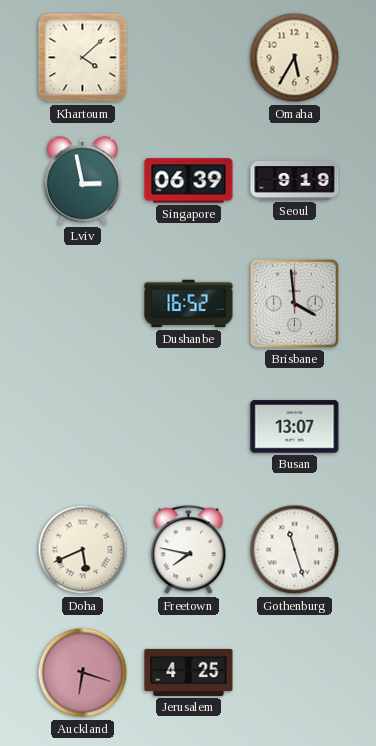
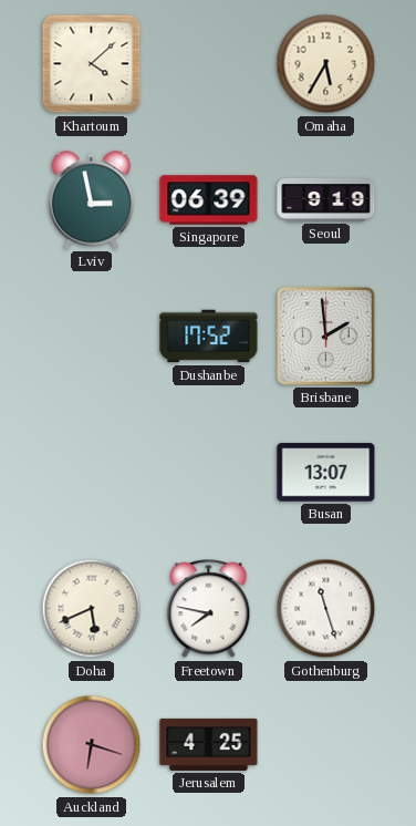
Dushanbe: 16:52 -> 17:52 (209, 337)
Brisbane: 3:59 -> 1:59 (326, 337)
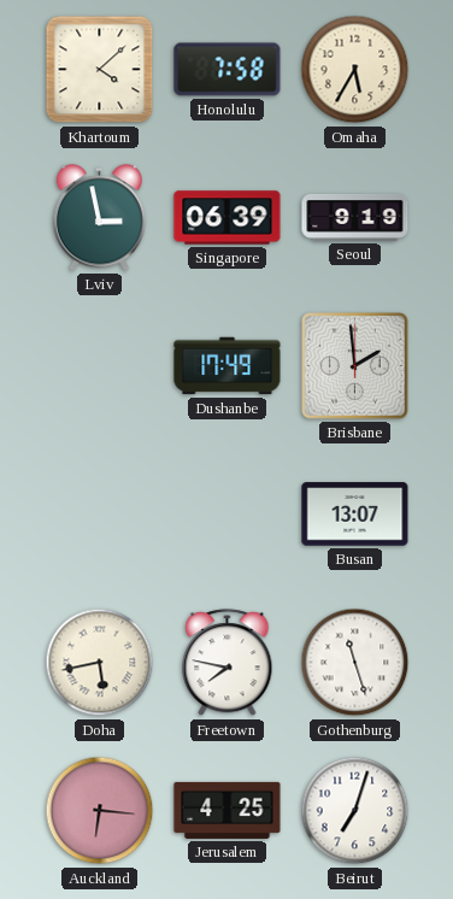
Honolulu: none -> 7:58 (228, 70)
Dushanbe: 17:52 -> 17:49 (228, 366)
Doha: 5:41 -> 5:43 (100, 663)
Auckland: 6:18 -> 6:16 (100, 811)
Beirut: none -> 7:03 (355, 811)
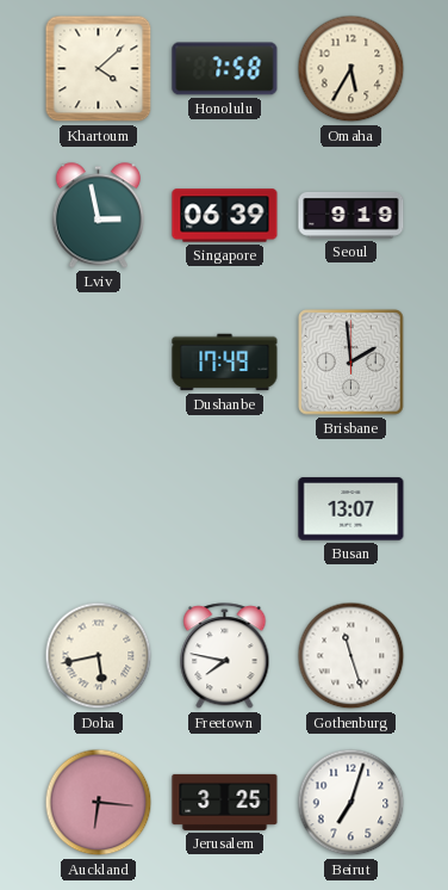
Jerusalem: 4:25 -> 3:25 (225, 802)
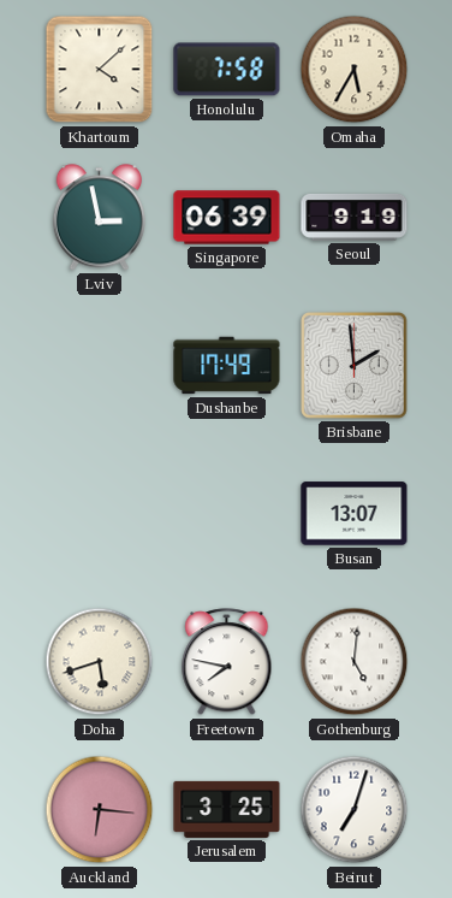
Doha: 5:43 -> 5:42 (100, 662)
Gothenburg: 11:27 -> 5:01 (355, 662)
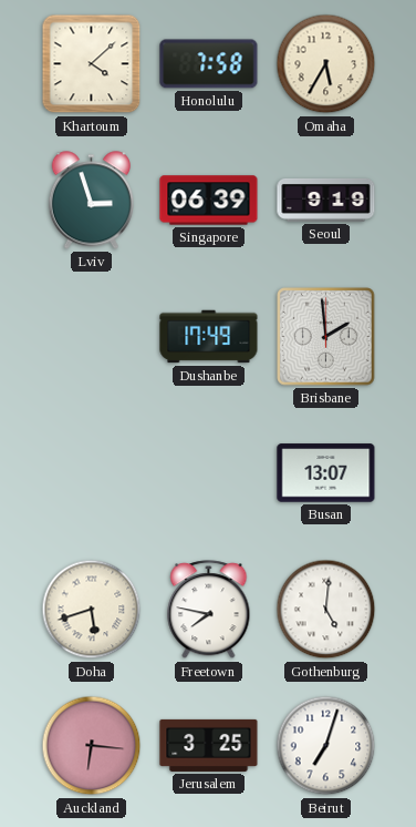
Lviv: 2:58 -> 2:57 (91, 201)
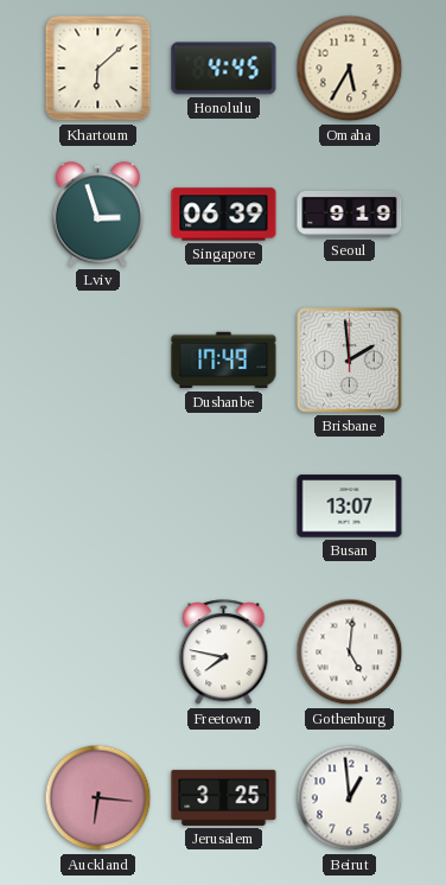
Khartoum: 4:08 -> 6:08 (98, 69)
Honolulu: 7:58 -> 4:45 (224, 69)
Doha: 5:42 -> none (92, 610)
Beirut: 7:03 -> 12:59 (350, 798)
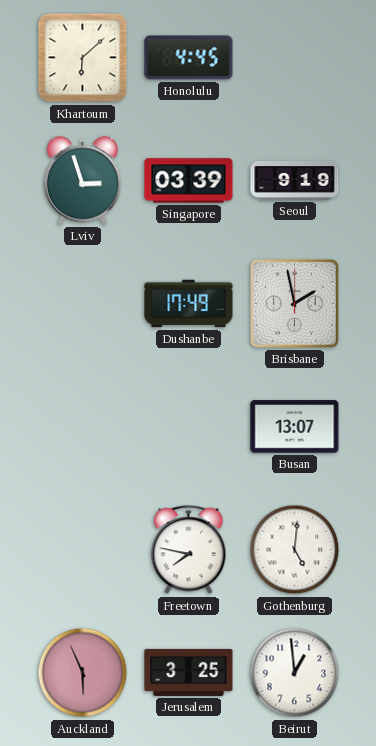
Omaha: 5:35 -> none (350, 69)
Singapore: 06:39 -> 03:39 (189, 181)
Brisbane: 1:59 -> 1:58 (295, 304)
Auckland: 6:16 -> 5:56 (83, 673)
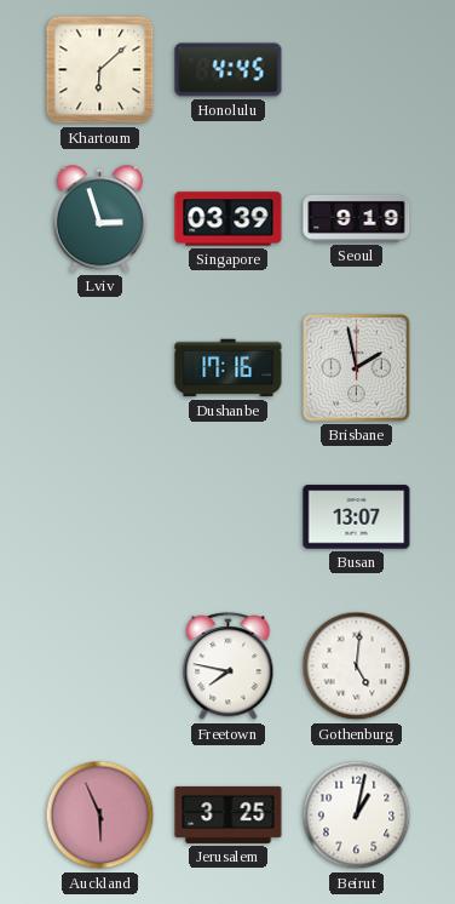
Dushanbe: 17:49 -> 17:16 (229, 368)
Beirut: 12:59 -> 1:02 (357, 816)
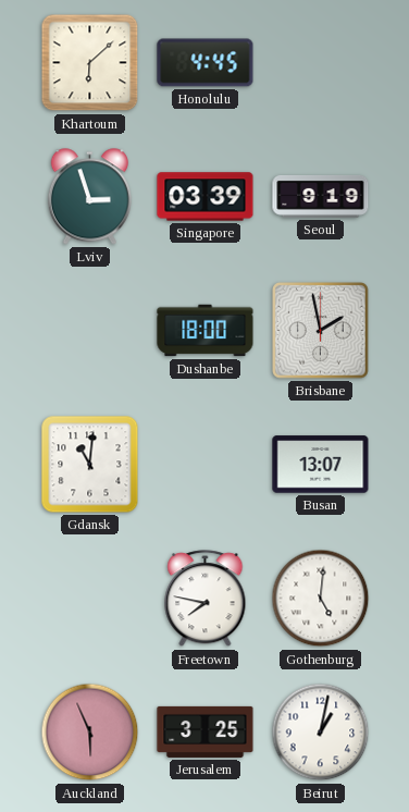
Dushanbe: 17:16 -> 18:00 (206, 331)
Gdansk: none -> 11:01 (90, 465)
